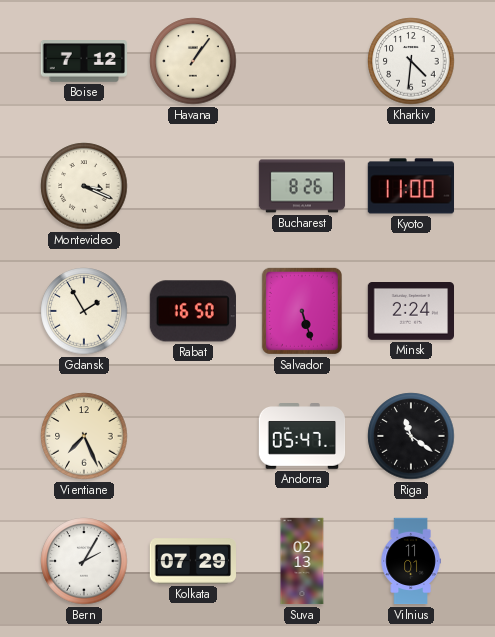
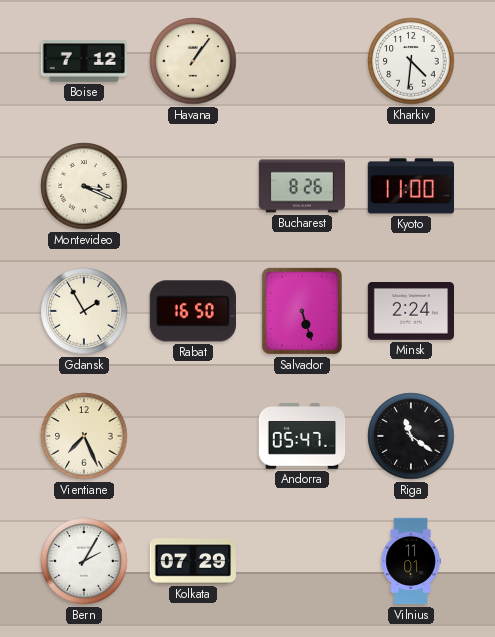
Suva: 02:13 -> none (302, 561)
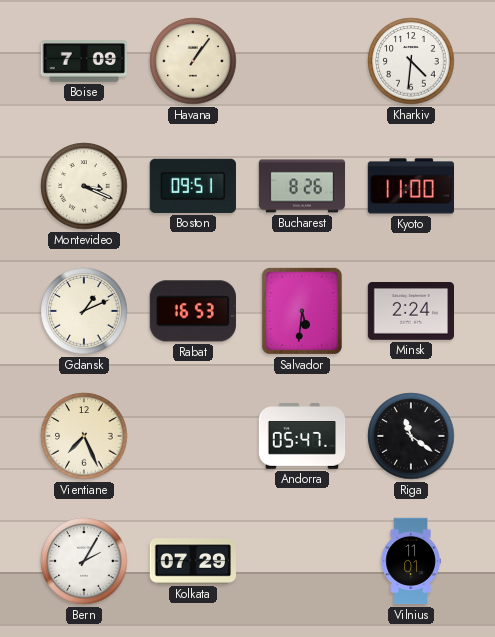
Boise: 7:12 -> 7:09 (83, 62)
Boston: none -> 09:51 (193, 186)
Gdansk: 1:55 -> 1:11 (84, 311)
Rabat: 16:50 -> 16:53 (193, 311)
Salvador: 5:27 -> 5:31 (302, 311)
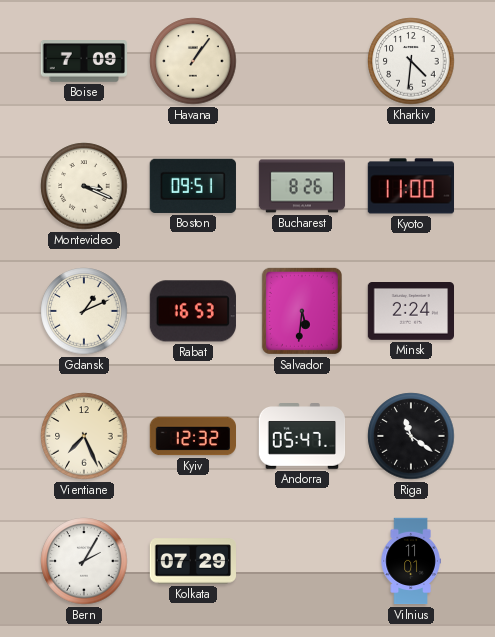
Kyiv: none -> 12:32 (192, 436)
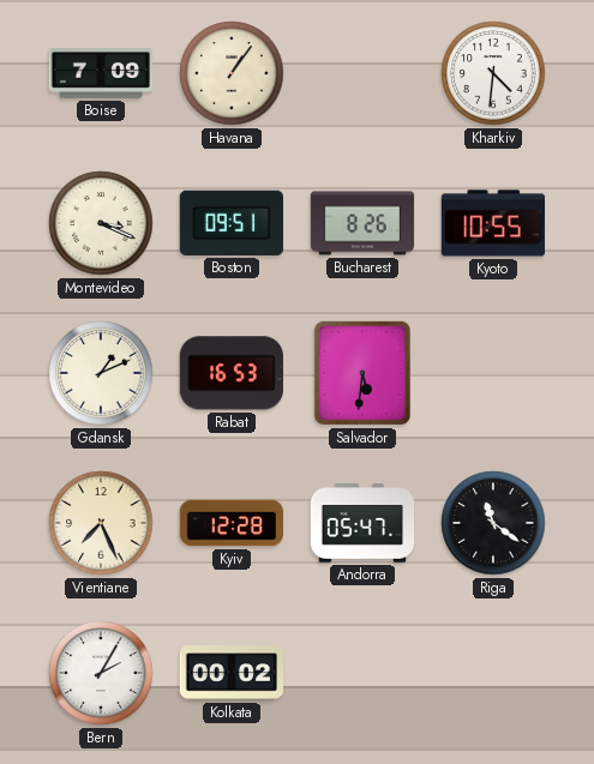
Kyoto: 11:00 -> 10:55 (492, 223)
Minsk: 2:24 -> none (410, 312)
Kyiv: 12:32 -> 12:28 (230, 523)
Kolkata: 07:29 -> 00:02 (232, 673)
Vilnius: 11:01 -> none (411, 561)
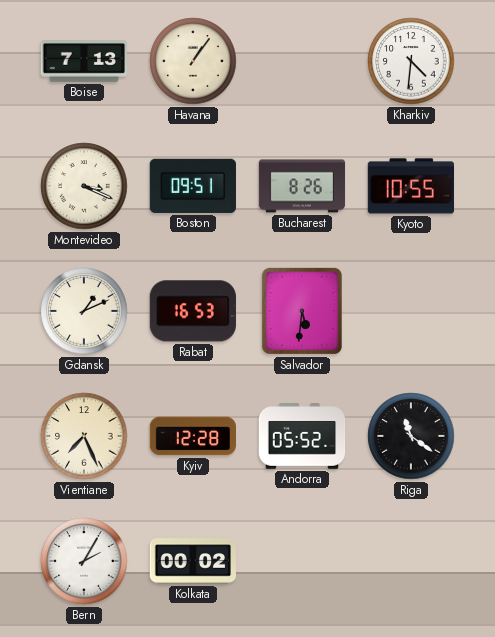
Boise: 7:09 -> 7:13 (83, 62)
Andorra: 05:47 -> 05:52 (302, 436)
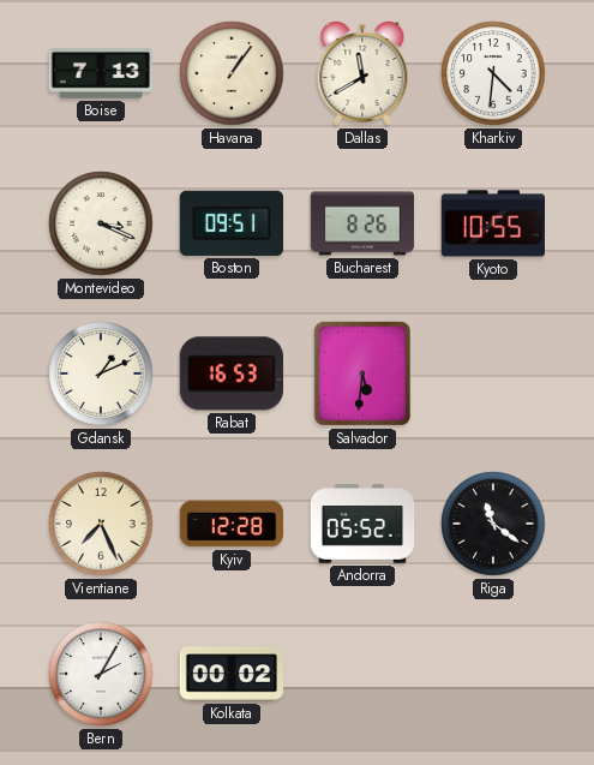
Dallas: none -> 11:40 (362, 74)
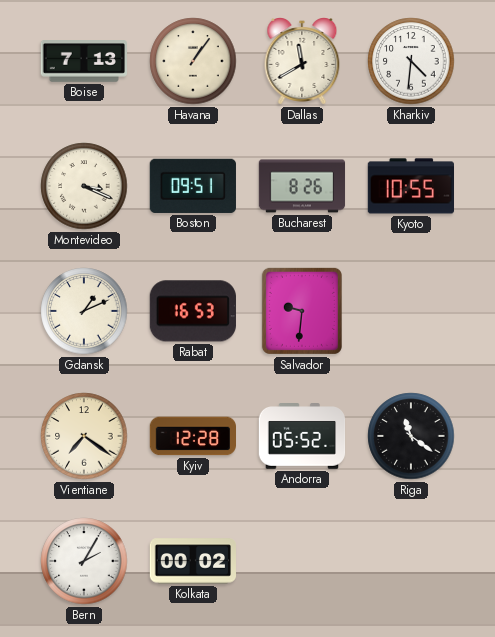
Salvador: 5:31 -> 9:31 (302, 311)
Vientiane: 7:26 -> 7:21 (84, 436)
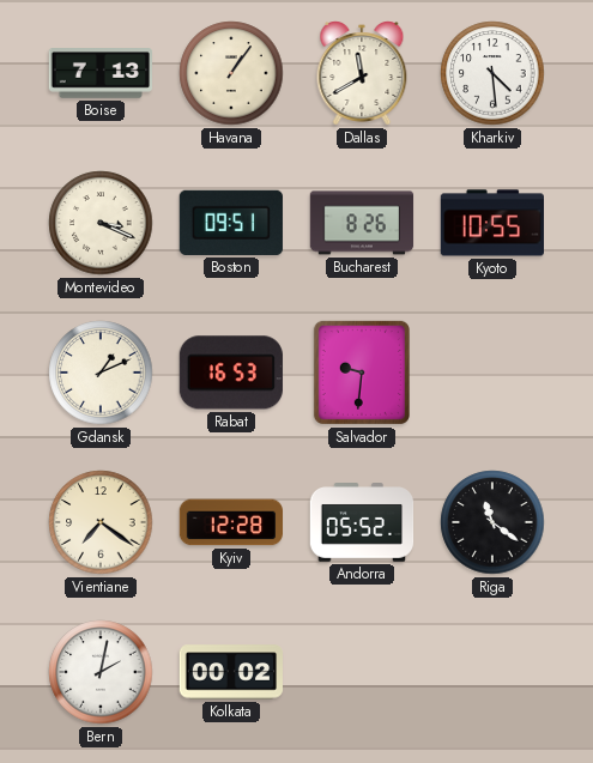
Kharkiv: 4:31 -> 4:29 (492, 73)
Bern: 2:05 -> 2:02 (101, 672)
